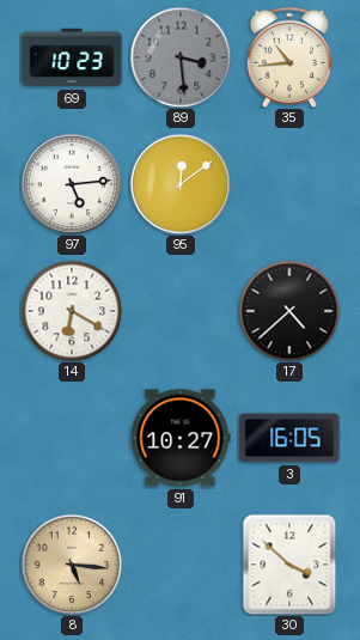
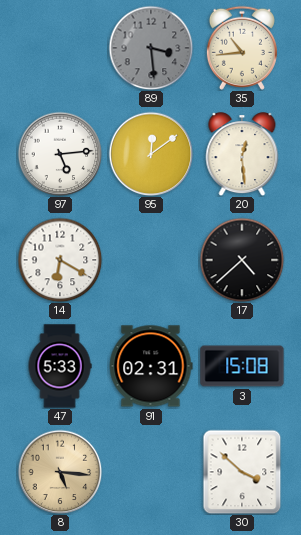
69: 10:23 -> none (72, 57)
20: none -> 12:29 (242, 154)
47: none -> 5:33 (60, 366)
91: 10:27 -> 02:31 (151, 366)
3: 16:05 -> 15:08 (242, 366)
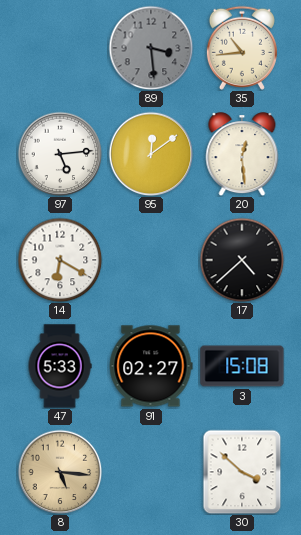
91: 02:31 -> 02:27 (151, 366)
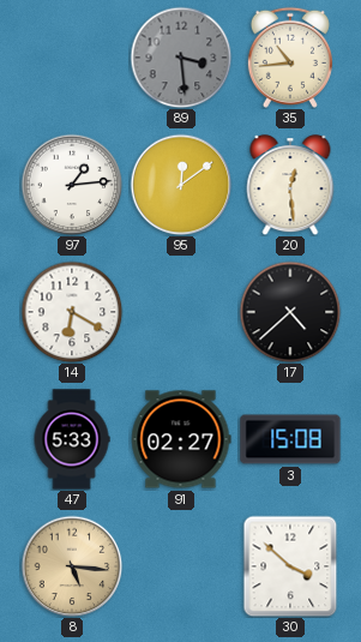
97: 5:14 -> 1:14 (72, 185)
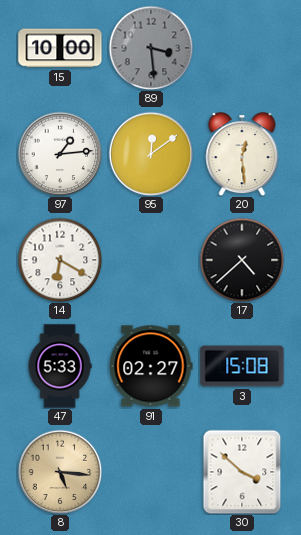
15: none -> 10:00 (60, 48)
35: 10:44 -> none (290, 58)
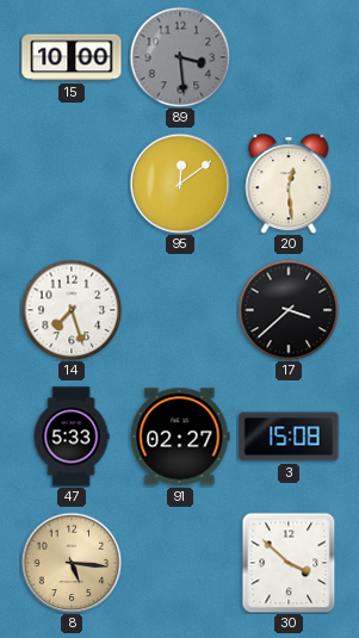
97: 1:14 -> none (60, 154)
14: 6:20 -> 7:27 (72, 310)
17: 4:38 -> 3:38 (289, 310)
